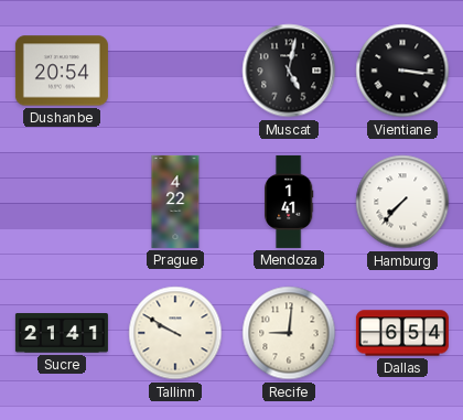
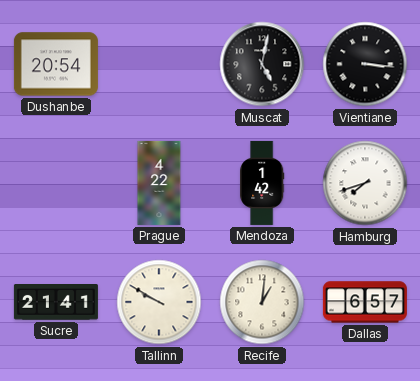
Mendoza: 1:41 -> 1:42 (262, 183)
Hamburg: 7:37 -> 7:42 (365, 183)
Recife: 9:01 -> 1:01 (262, 302)
Dallas: 6:54 -> 6:57 (365, 302)
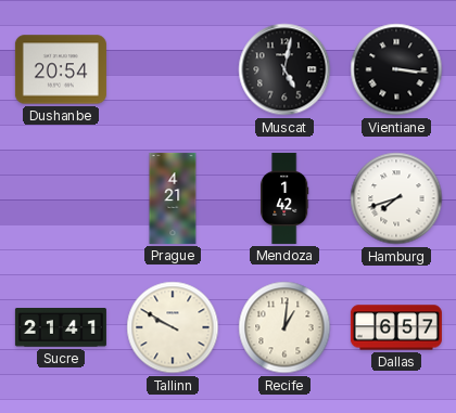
Prague: 4:22 -> 4:21 (173, 198)
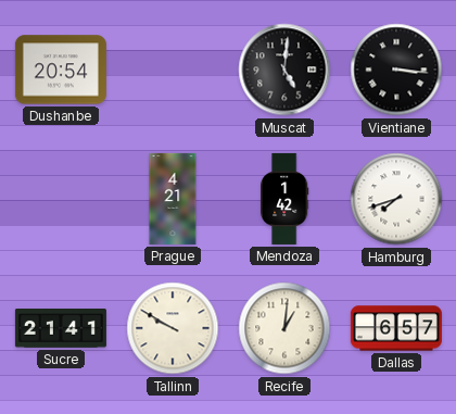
Muscat: 5:02 -> 5:01 (284, 70)
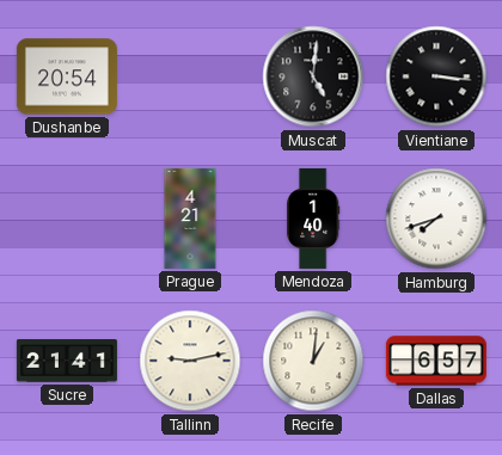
Mendoza: 1:42 -> 1:40 (313, 219)
Tallinn: 9:50 -> 9:13 (190, 361)
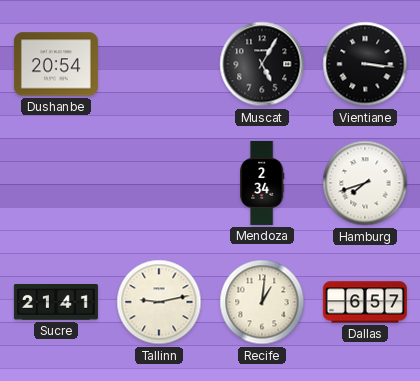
Muscat: 5:01 -> 5:05 (262, 64)
Prague: 4:21 -> none (190, 219)
Mendoza: 1:40 -> 2:34 (262, 183)
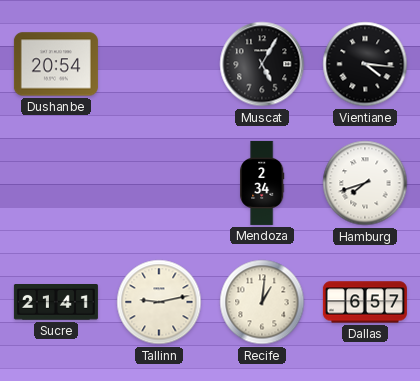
Vientiane: 3:16 -> 4:16 (365, 64)
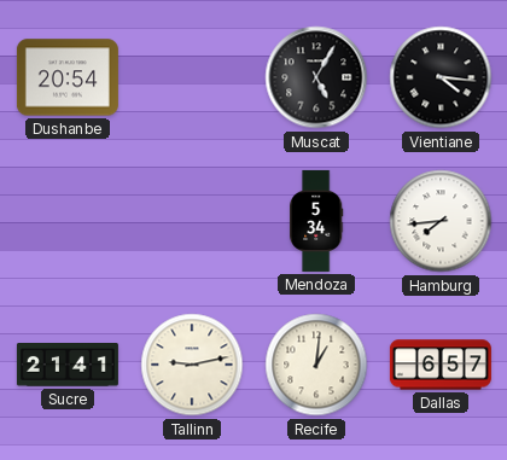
Mendoza: 2:34 -> 5:34 (316, 221)
Hamburg: 7:42 -> 7:44 (441, 221)
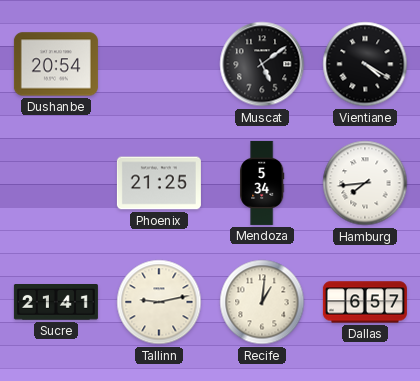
Muscat: 5:05 -> 5:09 (262, 64)
Vientiane: 4:16 -> 4:20 (365, 64)
Phoenix: none -> 21:25 (159, 183)
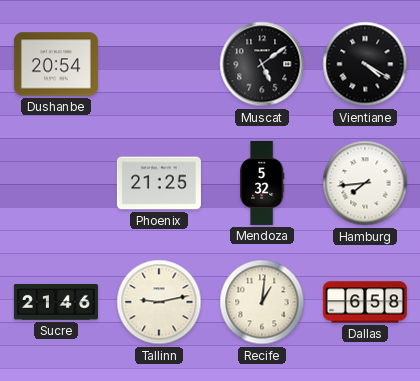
Mendoza: 5:34 -> 5:32 (262, 183)
Sucre: 21:41 -> 21:46 (56, 303)
Dallas: 6:57 -> 6:58 (365, 302)
